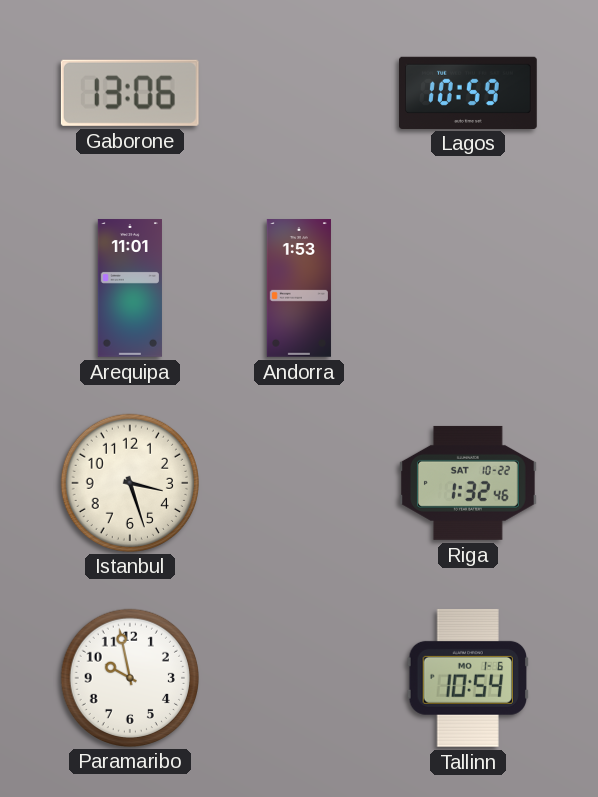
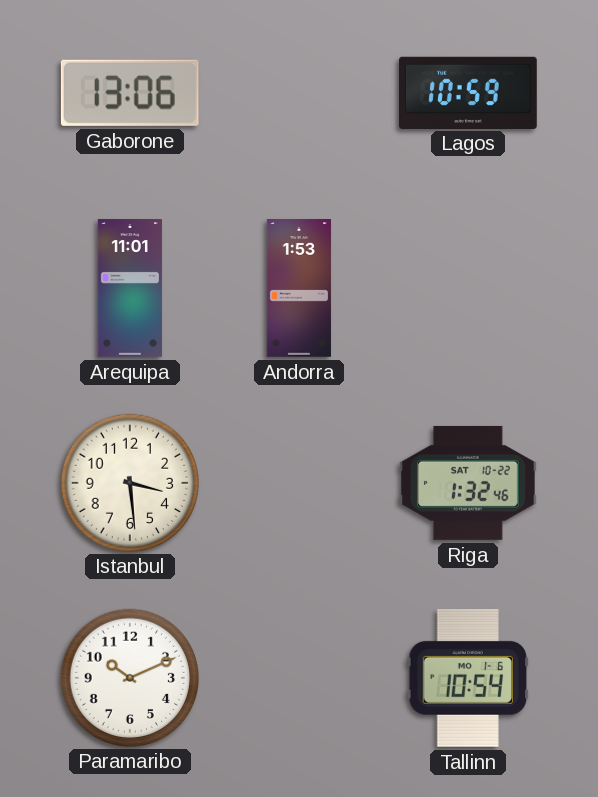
Istanbul: 3:27 -> 3:29 (129, 482)
Paramaribo: 9:58 -> 10:11 (129, 677)
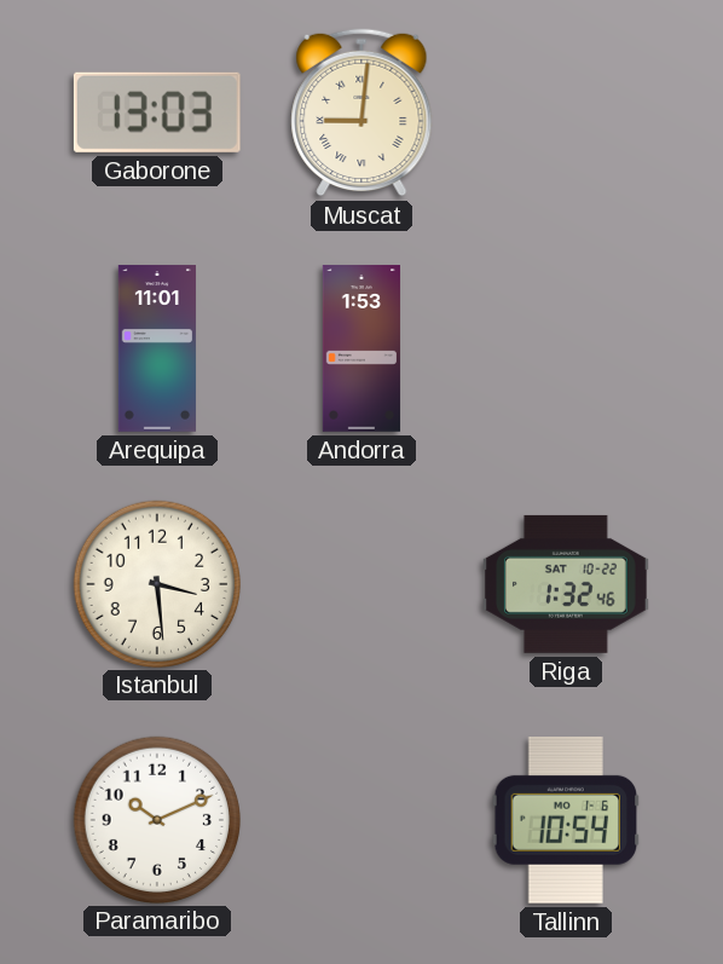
Gaborone: 13:06 -> 13:03 (157, 112)
Muscat: none -> 9:01 (361, 112)
Lagos: 10:59 -> none (469, 92)
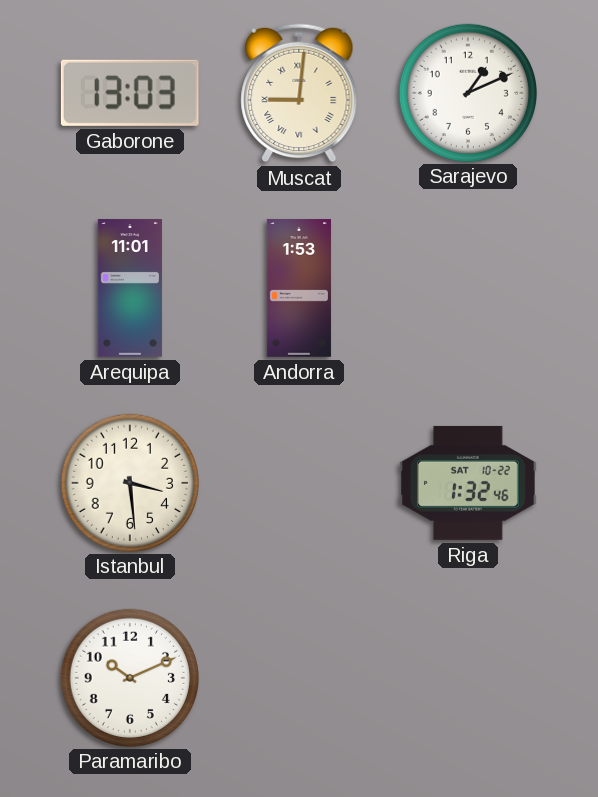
Sarajevo: none -> 1:11 (467, 92)
Tallinn: 10:54 -> none (565, 820)
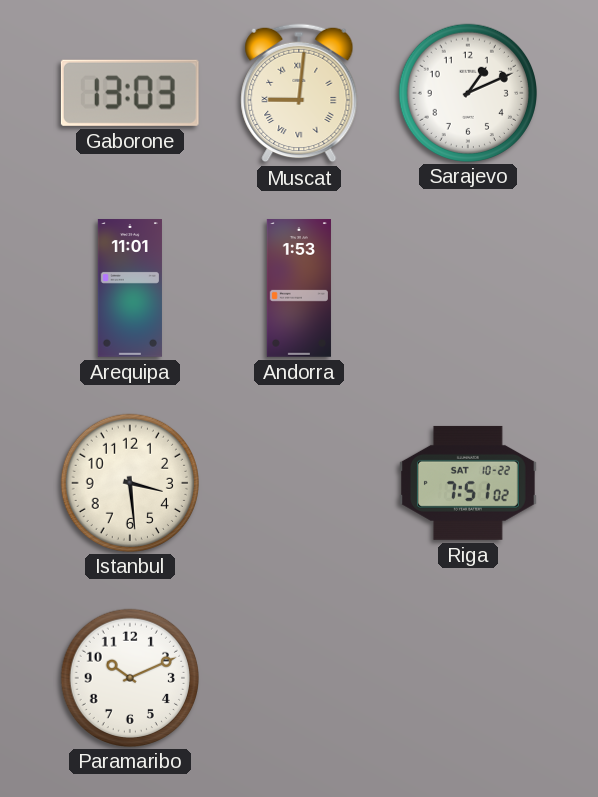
Riga: 1:32 -> 7:51 (469, 483)
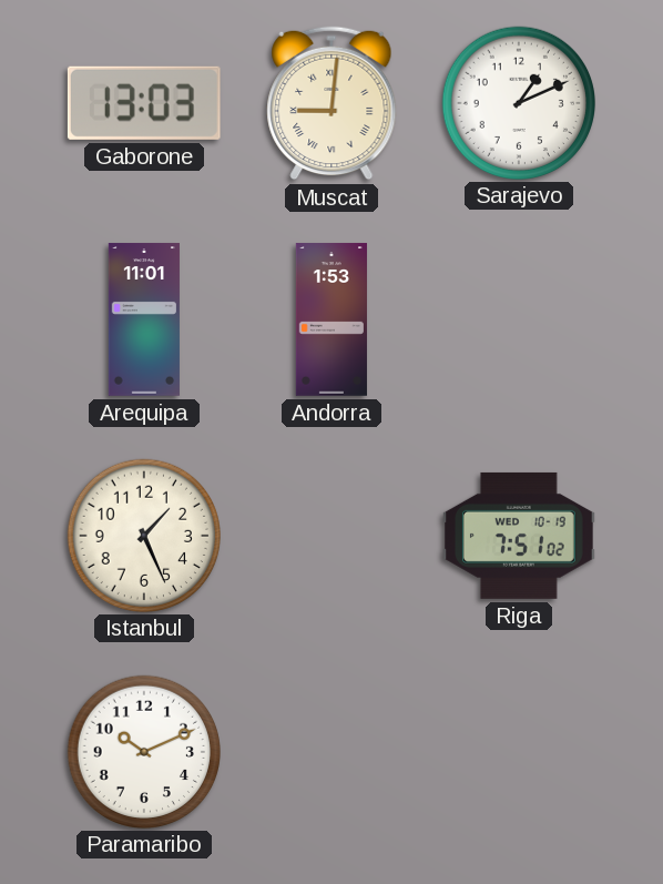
Istanbul: 3:29 -> 1:26 (143, 535)
Riga date: SAT 10-22 -> WED 10-19 (520, 536)
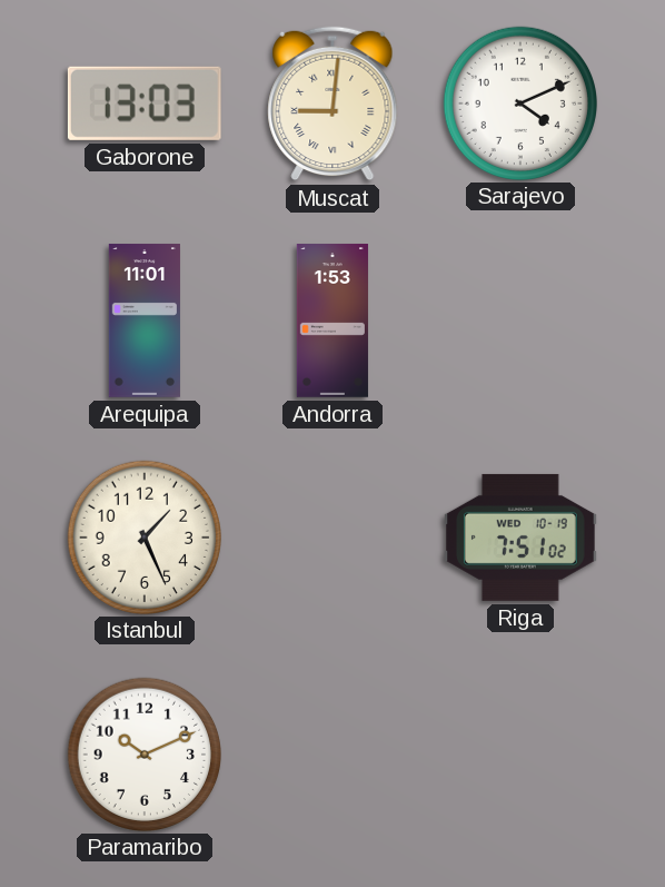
Sarajevo: 1:11 -> 4:11 (519, 102)
